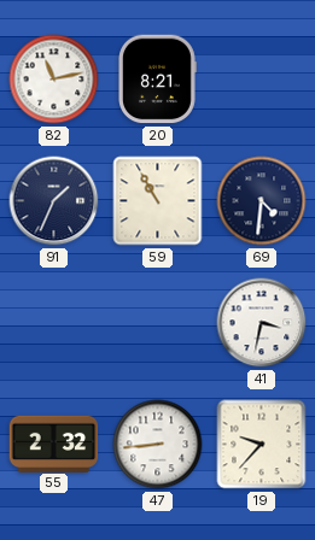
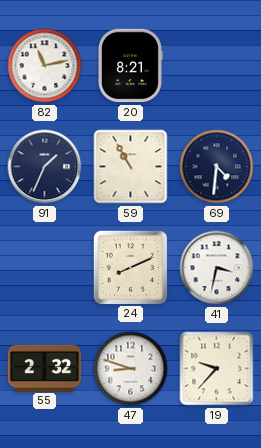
24: none -> 8:11 (130, 267)
47: 8:44 -> 8:48 (131, 369)
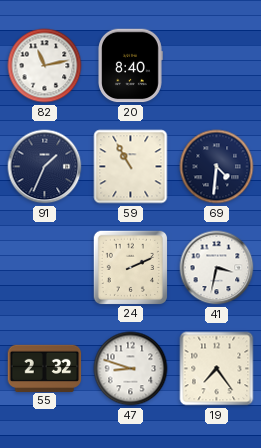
20: 8:21 -> 8:40 (130, 66)
24: 8:11 -> 2:11 (130, 267)
19: 9:37 -> 7:24 (217, 369)
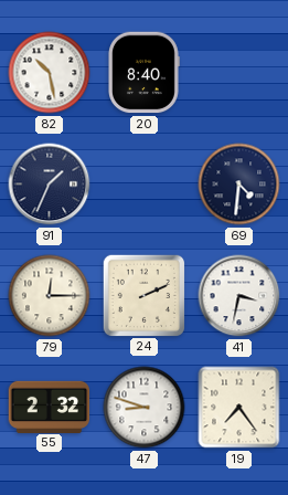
82: 11:13 -> 10:28 (50, 73)
59: 10:55 -> none (131, 167)
79: none -> 12:15 (50, 296)
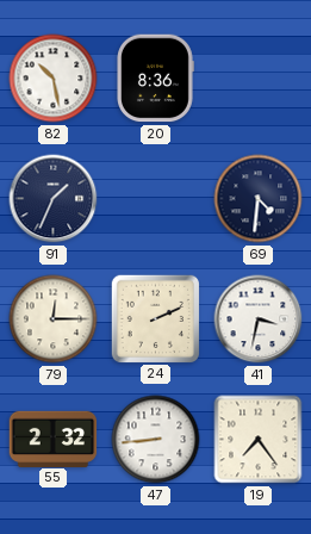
20: 8:40 -> 8:36 (155, 79)
47: 8:48 -> 8:44 (156, 440)
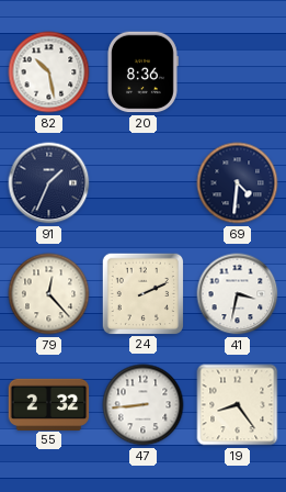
79: 12:15 -> 12:23 (49, 294)
19: 7:24 -> 8:24 (238, 405)
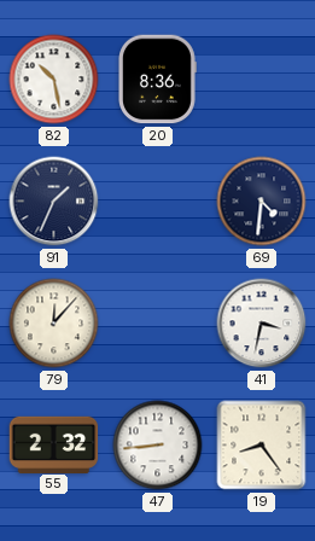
79: 12:23 -> 12:07 (54, 324)
24: 2:11 -> none (142, 293)
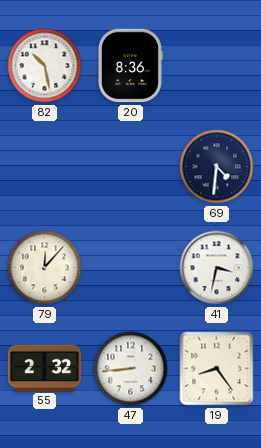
91: 1:34 -> none (54, 202)
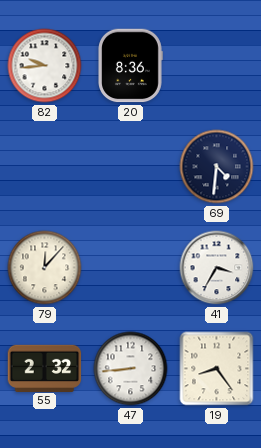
82: 10:28 -> 9:44 (45, 66)
41: 3:32 -> 3:35 (217, 268)
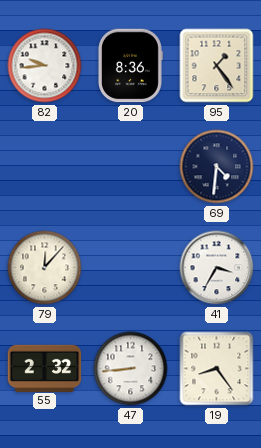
95: none -> 1:24 (217, 66)
